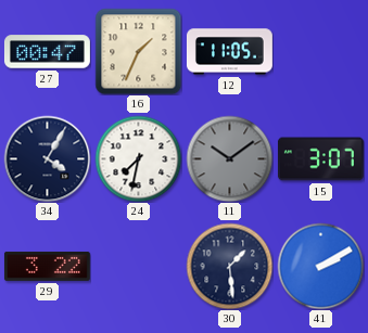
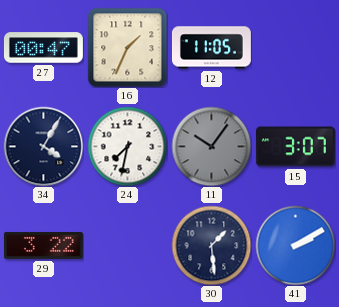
11: 10:09 -> 10:06 (211, 146)
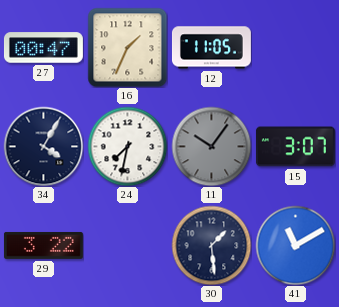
41: 2:10 -> 11:10 (295, 245)
